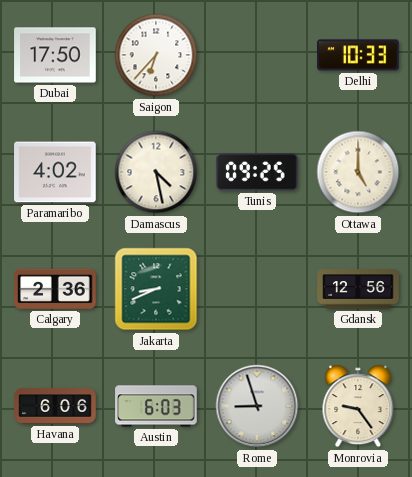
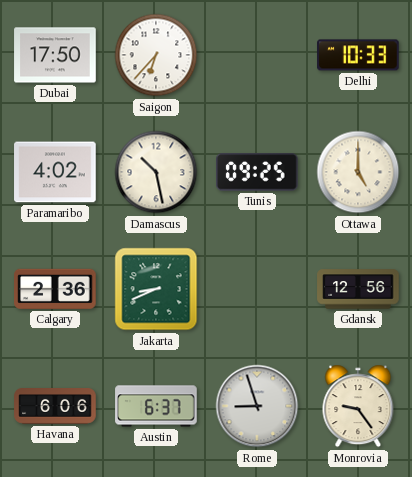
Damascus: 4:28 -> 10:28 (156, 172)
Austin: 6:03 -> 6:37 (156, 406)
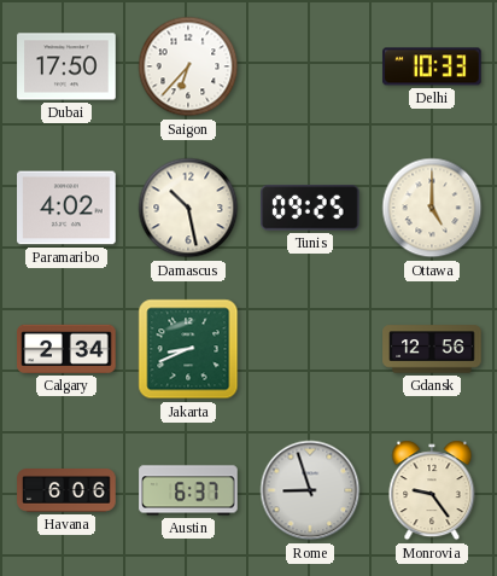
Calgary: 2:36 -> 2:34 (66, 349)
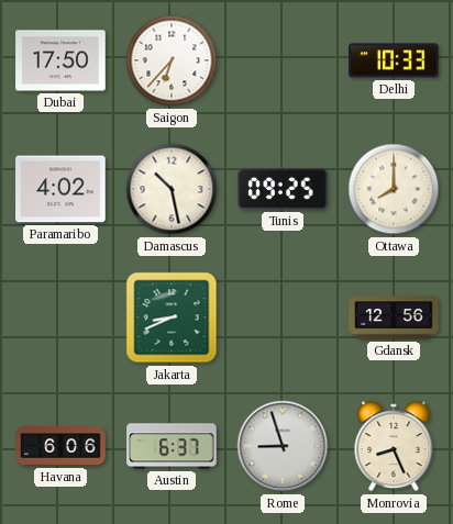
Ottawa: 5:00 -> 8:00 (394, 189)
Calgary: 2:34 -> none (66, 349)
Monrovia: 9:24 -> 8:26 (394, 446)
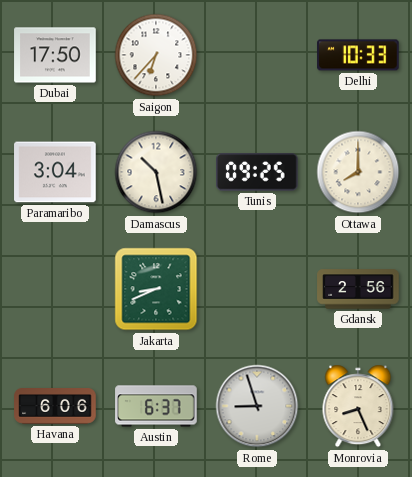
Paramaribo: 4:02 -> 3:04 (55, 172)
Gdansk: 12:56 -> 2:56 (358, 289)
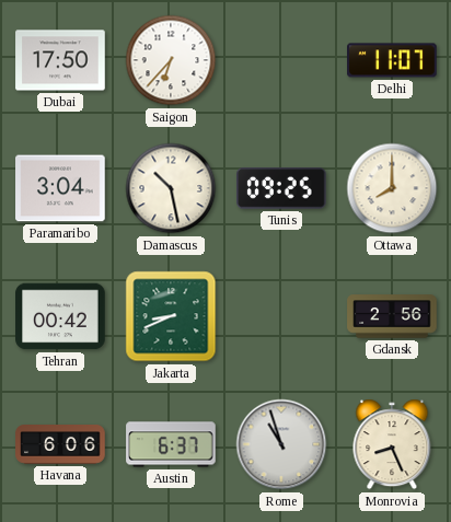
Delhi: 10:33 -> 11:07 (392, 60)
Tehran: none -> 00:42 (60, 316)
Rome: 8:57 -> 10:57 (281, 444)
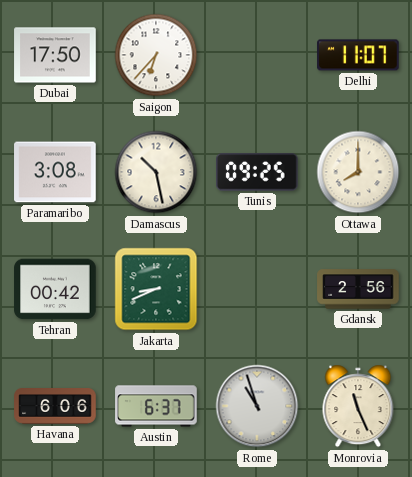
Paramaribo: 3:04 -> 3:08 (55, 172)
Monrovia: 8:26 -> 11:26 (358, 406)
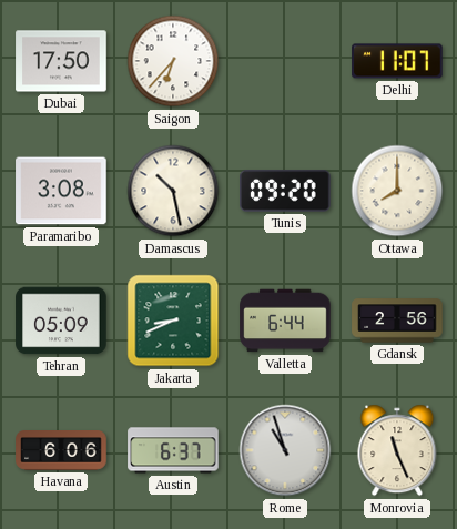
Tunis: 09:25 -> 09:20 (286, 191)
Tehran: 00:42 -> 05:09 (61, 321)
Valletta: none -> 6:44 (285, 321)
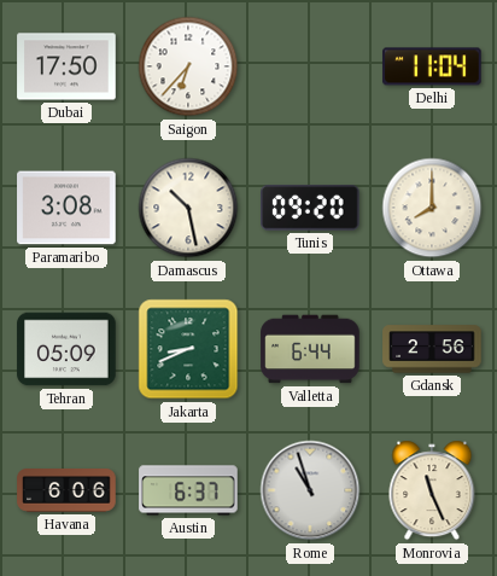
Delhi: 11:07 -> 11:04 (432, 66)
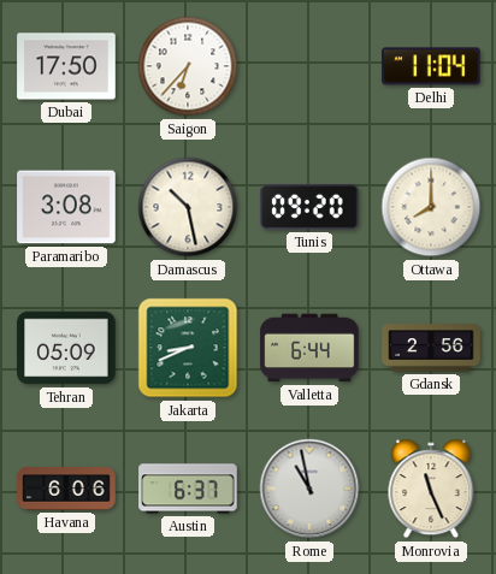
Rome: 10:57 -> 10:58 (309, 489)
